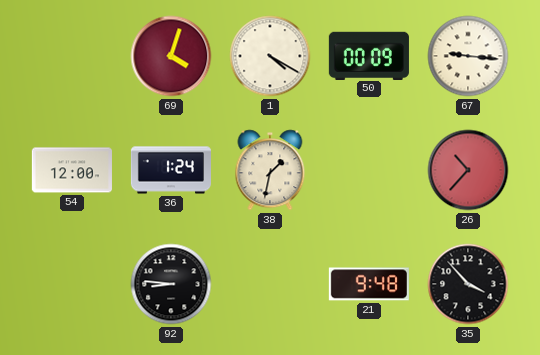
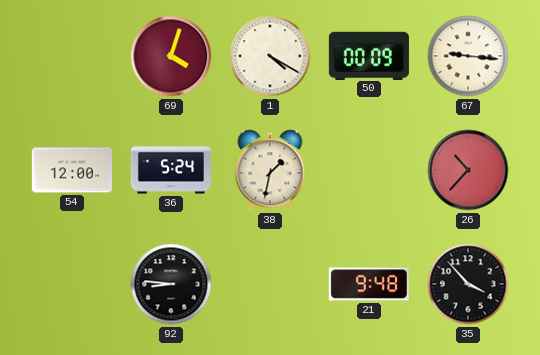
36: 1:24 -> 5:24 (171, 170)
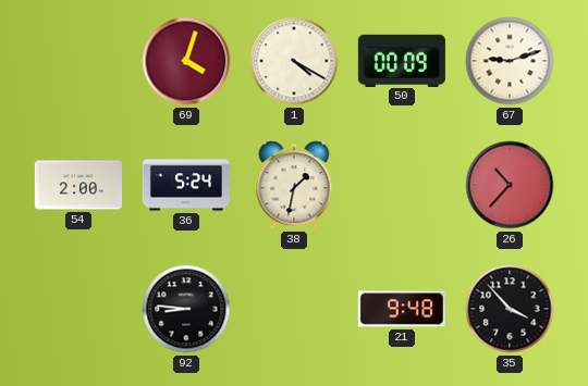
67: 9:16 -> 9:12 (510, 61)
54: 12:00 -> 2:00 (78, 185)
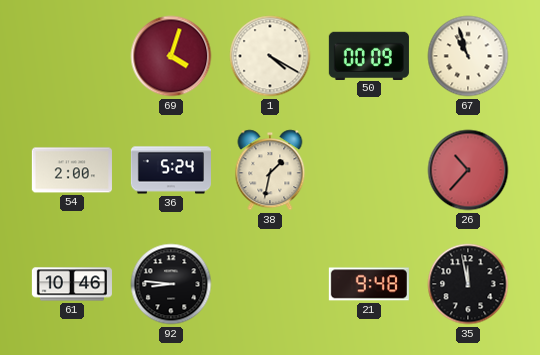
67: 9:12 -> 10:57 (468, 56)
61: none -> 10:46 (72, 284)
35: 3:53 -> 11:58 (468, 284)
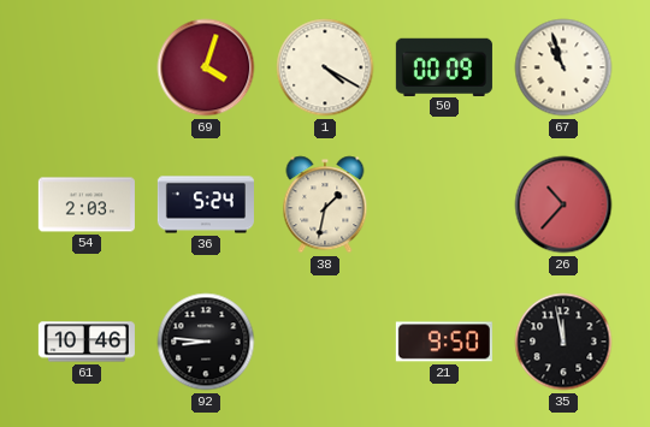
54: 2:00 -> 2:03 (87, 204)
21: 9:48 -> 9:50 (444, 342)
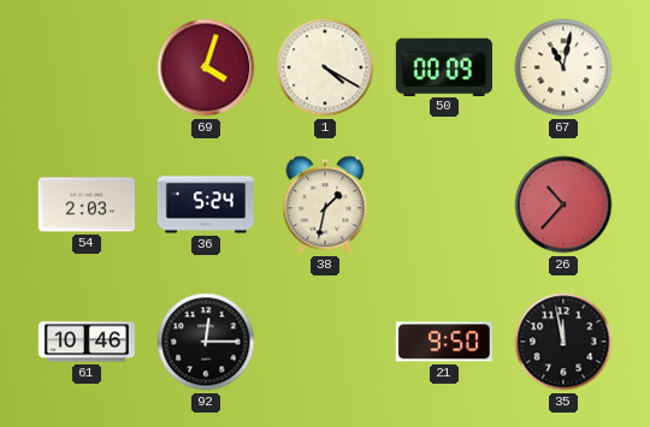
67: 10:57 -> 11:02 (563, 67)
92: 8:46 -> 12:15 (206, 342)
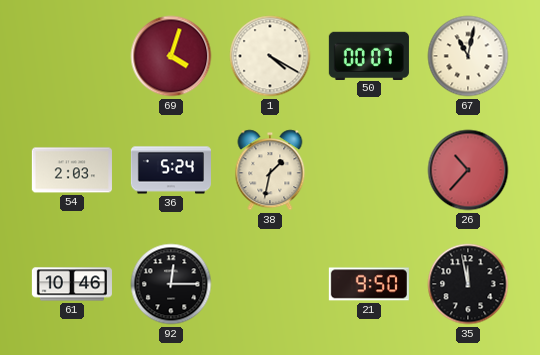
50: 00:09 -> 00:07 (369, 55)
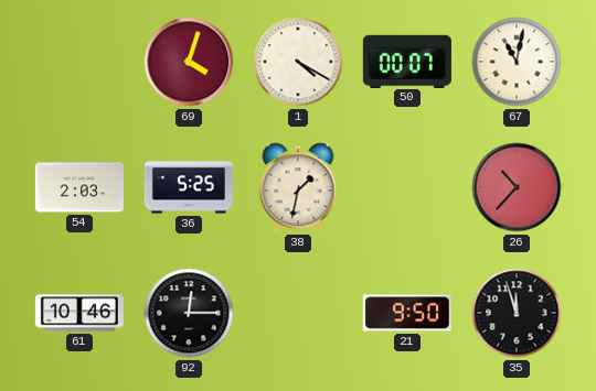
36: 5:24 -> 5:25 (189, 187)
35: 11:58 -> 11:57 (517, 313)
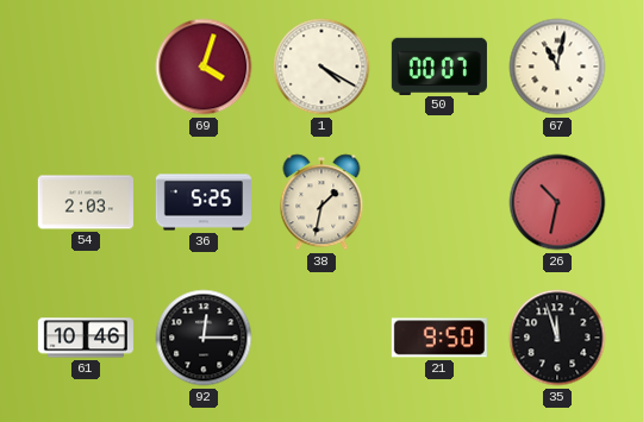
26: 10:37 -> 10:32 (557, 202)
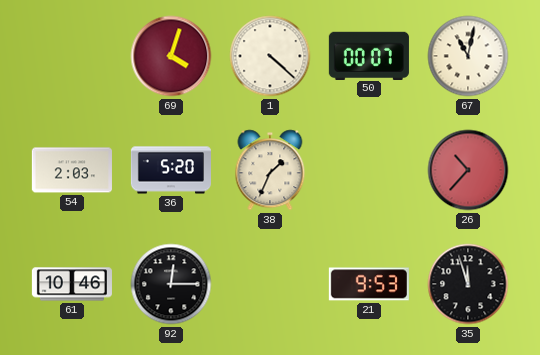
1: 4:20 -> 4:22 (270, 56)
36: 5:25 -> 5:20 (171, 170)
38: 1:32 -> 1:34 (270, 170)
26: 10:32 -> 10:37 (468, 170)
21: 9:50 -> 9:53 (369, 284)
